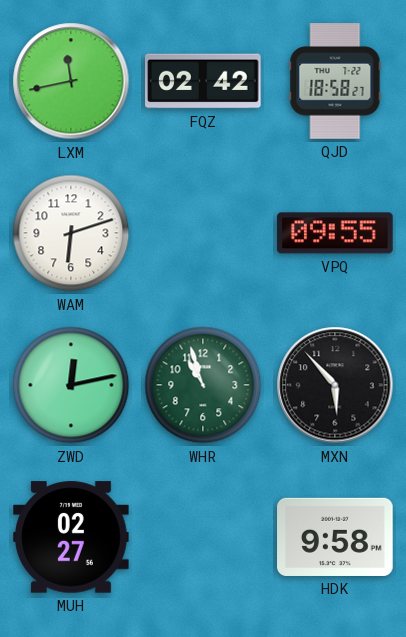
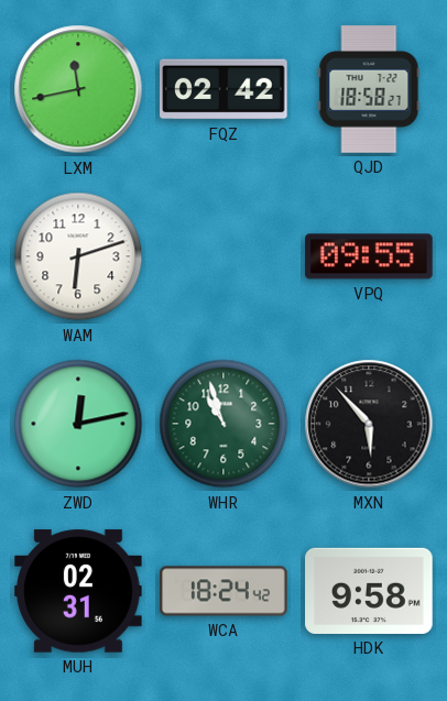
MUH: 02:27 -> 02:31 (78, 591)
WCA: none -> 18:24 (223, 591)
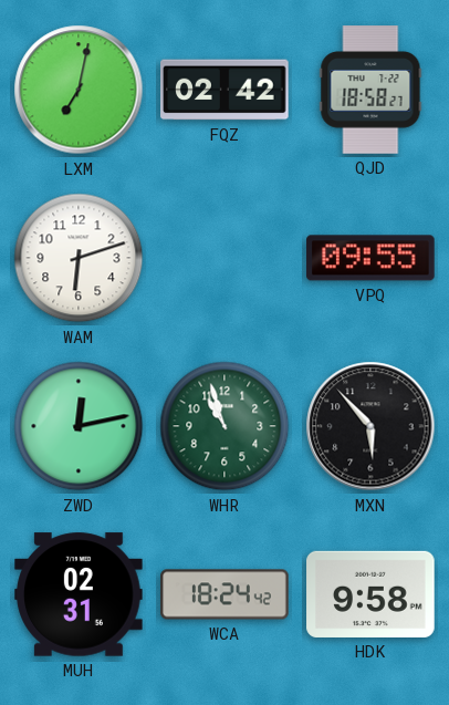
LXM: 11:43 -> 7:02 (79, 90)
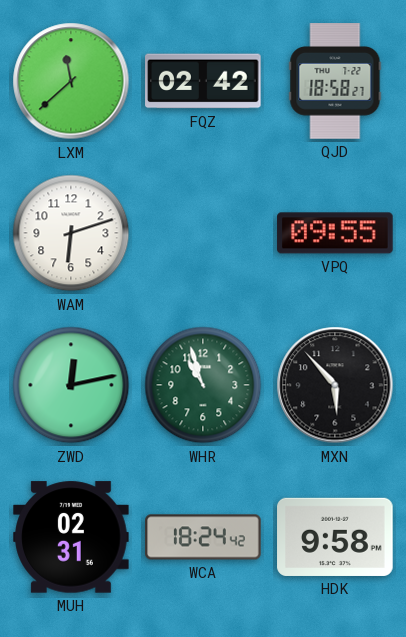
LXM: 7:02 -> 11:38 (71, 81)
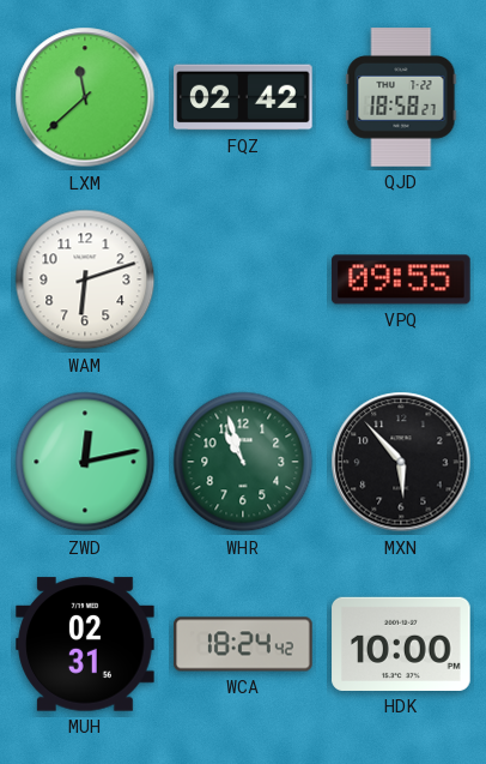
HDK: 9:58 -> 10:00 (401, 644)
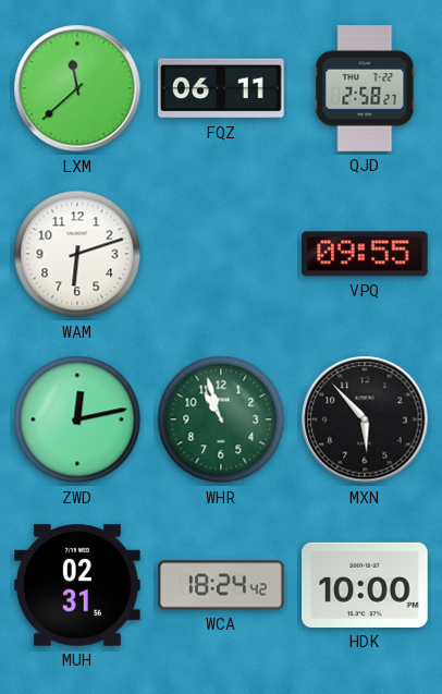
FQZ: 02:42 -> 06:11 (221, 88)
QJD: 18:58 -> 2:58 (365, 88)
